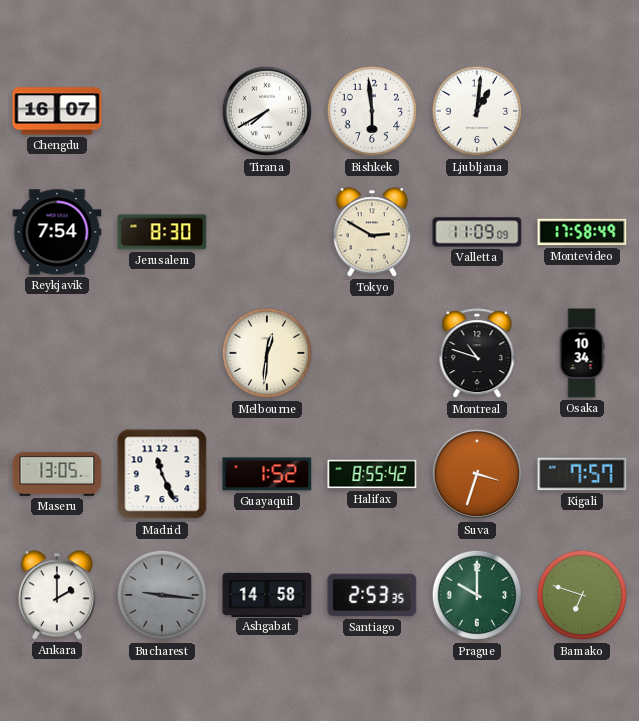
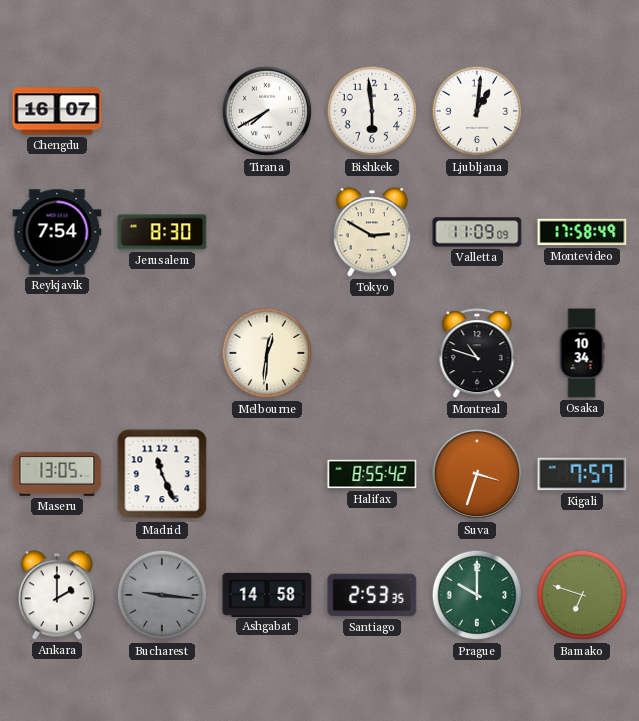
Guayaquil: 1:52 -> none (267, 474)
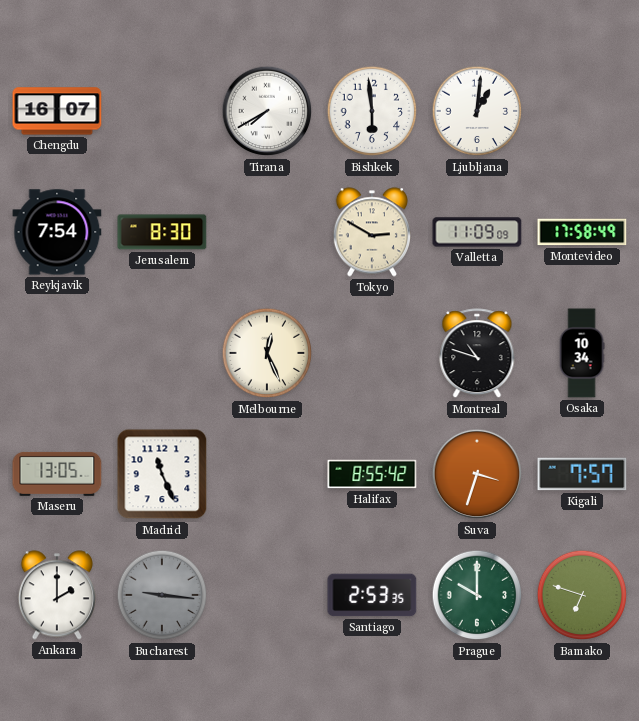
Melbourne: 12:31 -> 12:26 (267, 353)
Ashgabat: 14:58 -> none (267, 594)
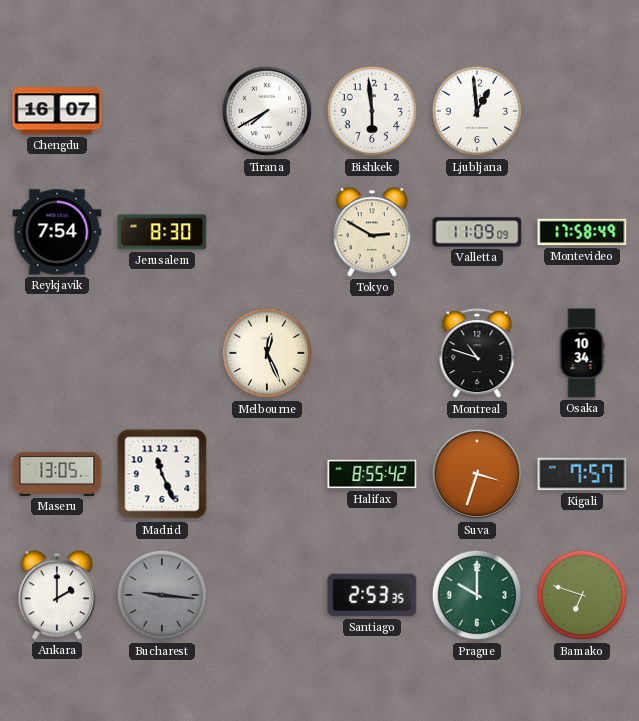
Ljubljana: 1:01 -> 12:59 (477, 111)
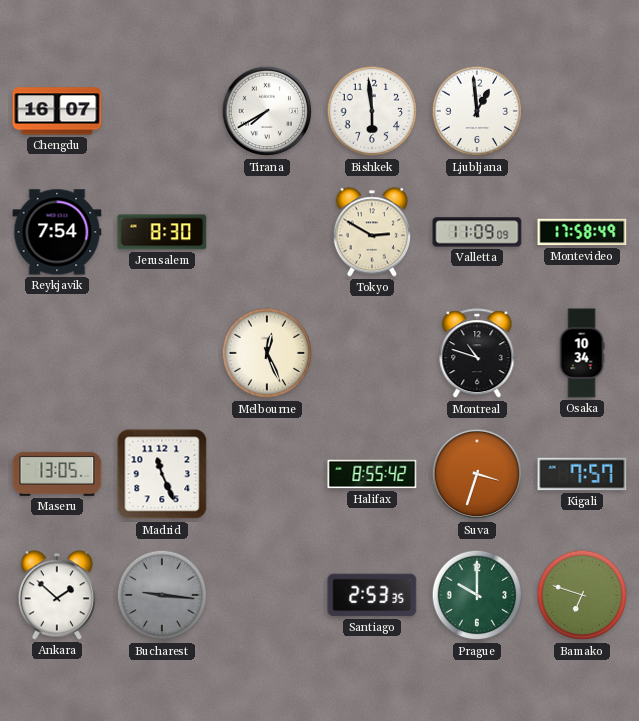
Ankara: 2:00 -> 1:52 (57, 595)
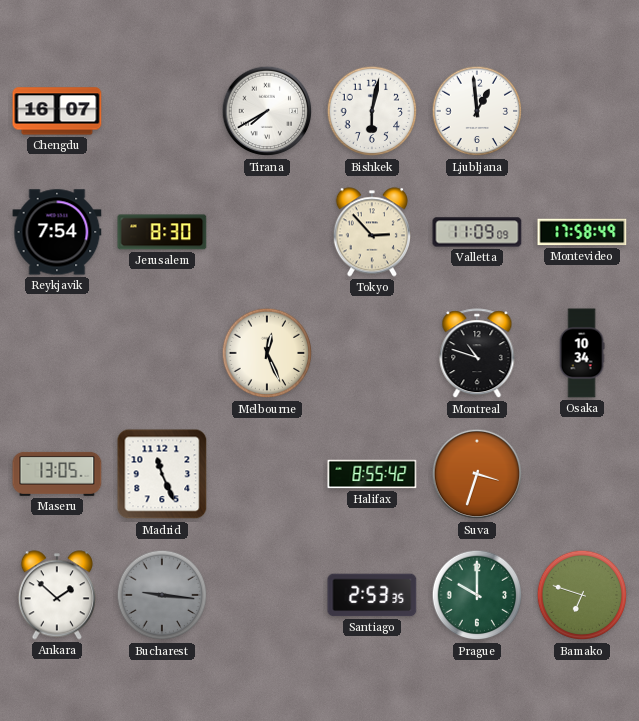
Bishkek: 5:59 -> 6:02 (372, 111)
Tokyo: 2:50 -> 2:53 (372, 232)
Kigali: 7:57 -> none (582, 474)
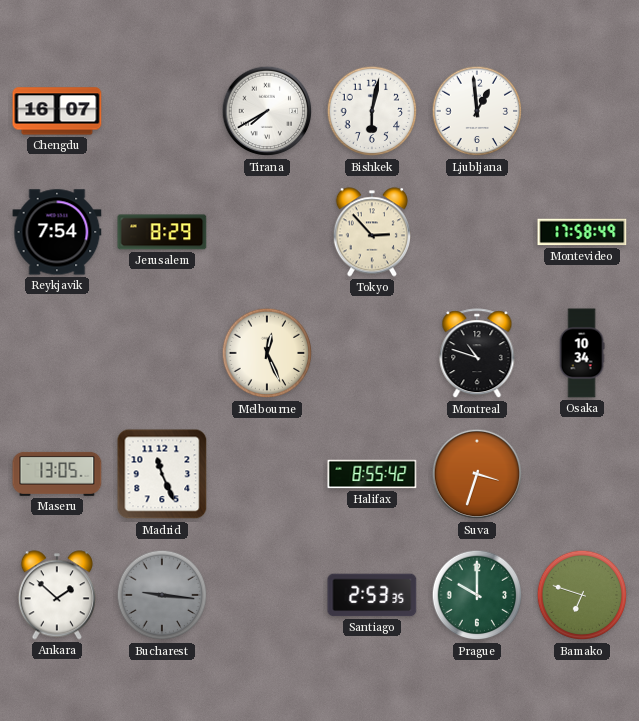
Jerusalem: 8:30 -> 8:29 (162, 232)
Valletta: 11:09 -> none (477, 232)
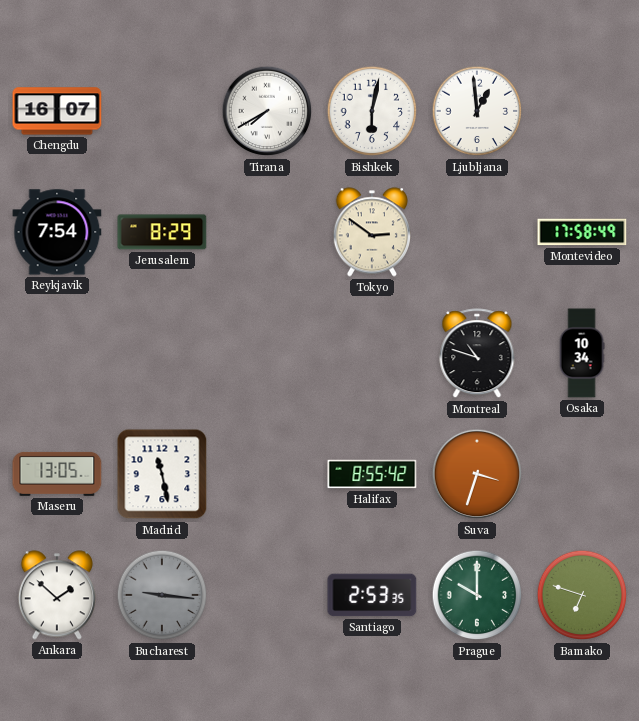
Tokyo: 2:53 -> 2:51 (372, 232)
Melbourne: 12:26 -> none (267, 353)
Madrid: 11:26 -> 11:28 (162, 474)
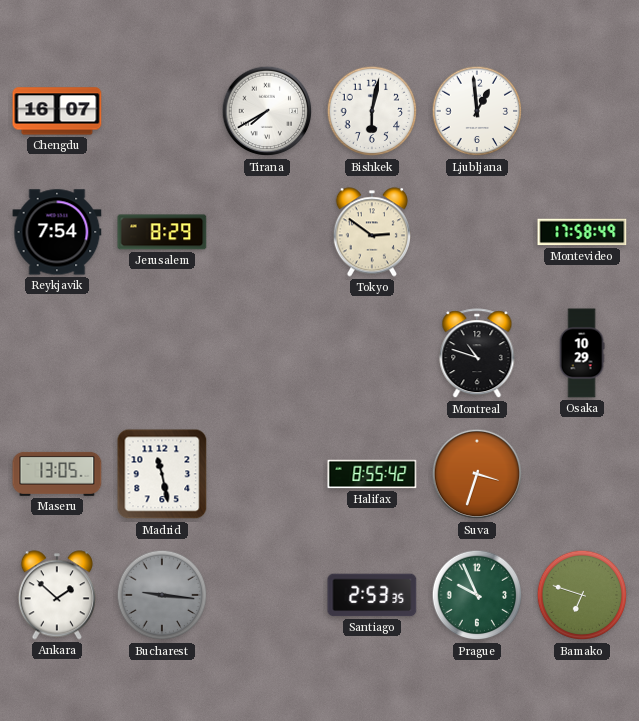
Osaka: 10:34 -> 10:29 (582, 353)
Prague: 10:00 -> 9:56 (477, 595)
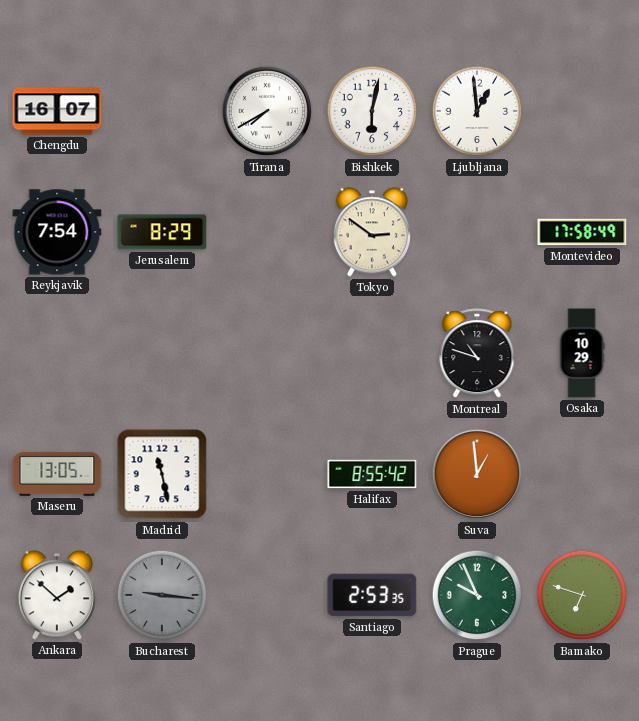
Suva: 3:33 -> 12:59 (477, 474)
